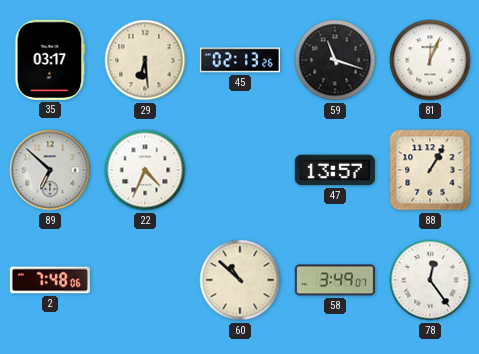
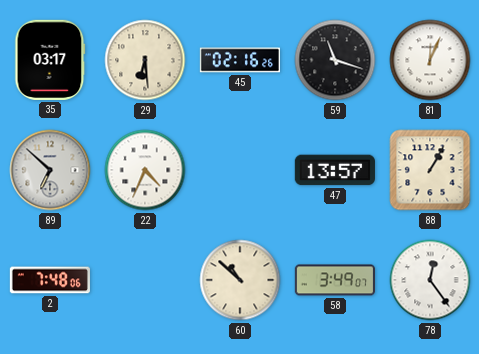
45: 02:13 -> 02:16 (239, 60)
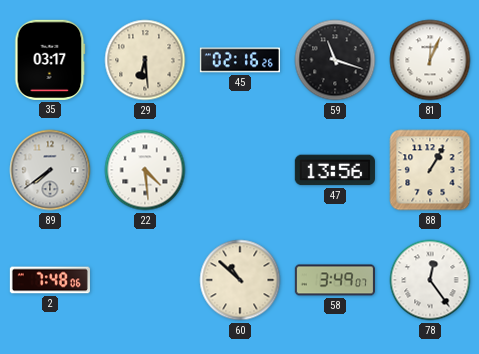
89: 6:52 -> 7:39 (50, 170)
22: 4:34 -> 4:29 (145, 170)
47: 13:57 -> 13:56 (335, 170)
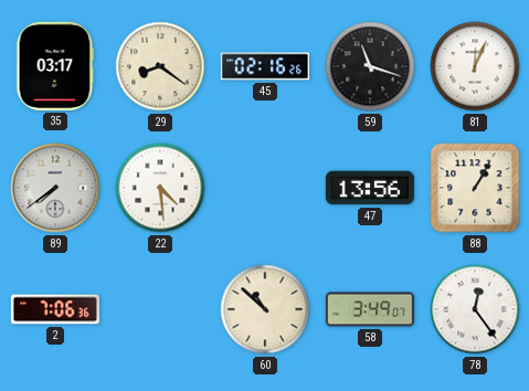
29: 6:29 -> 8:21 (160, 66)
2: 7:48 -> 7:06 (54, 309)
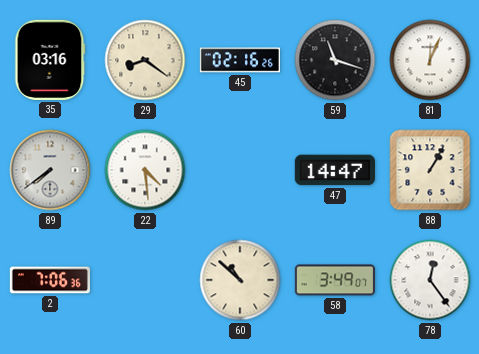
35: 03:17 -> 03:16 (50, 60)
47: 13:56 -> 14:47 (335, 170)
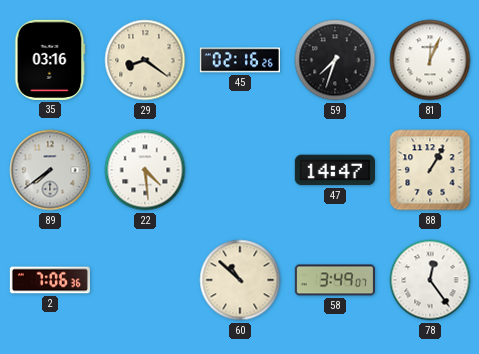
59: 11:18 -> 7:33 (335, 60)
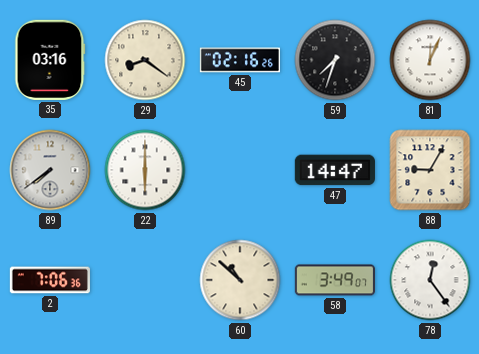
22: 4:29 -> 6:00 (145, 170)
88: 1:05 -> 9:05 (430, 170)
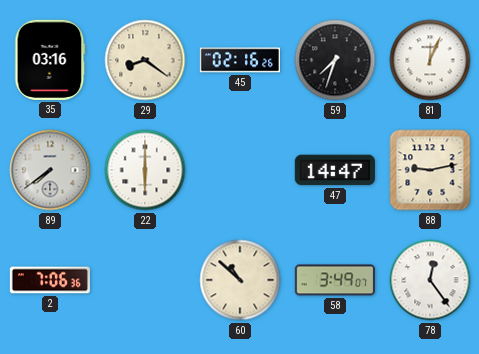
88: 9:05 -> 9:13 (430, 170)
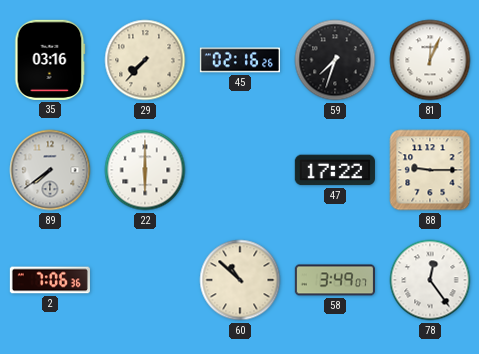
29: 8:21 -> 7:37 (145, 60)
47: 14:47 -> 17:22 (335, 170)
88: 9:13 -> 9:15 (430, 170)
